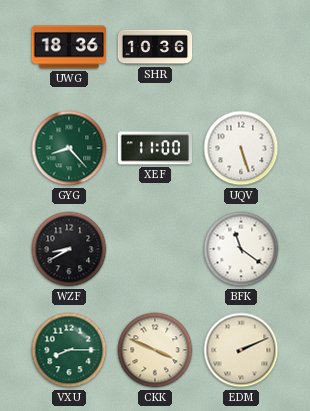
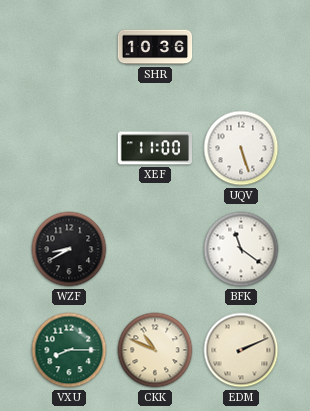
UWG: 18:36 -> none (68, 47)
GYG: 8:23 -> none (69, 148)
CKK: 3:49 -> 10:49 (155, 350)
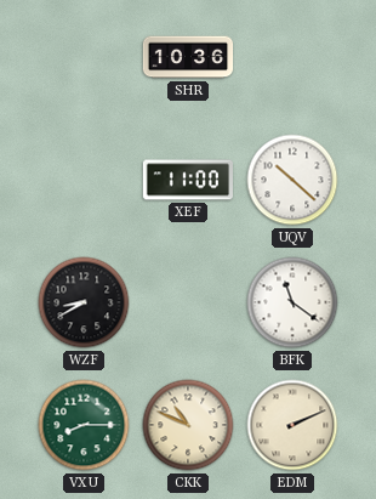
UQV: 5:27 -> 10:22 (292, 180)
